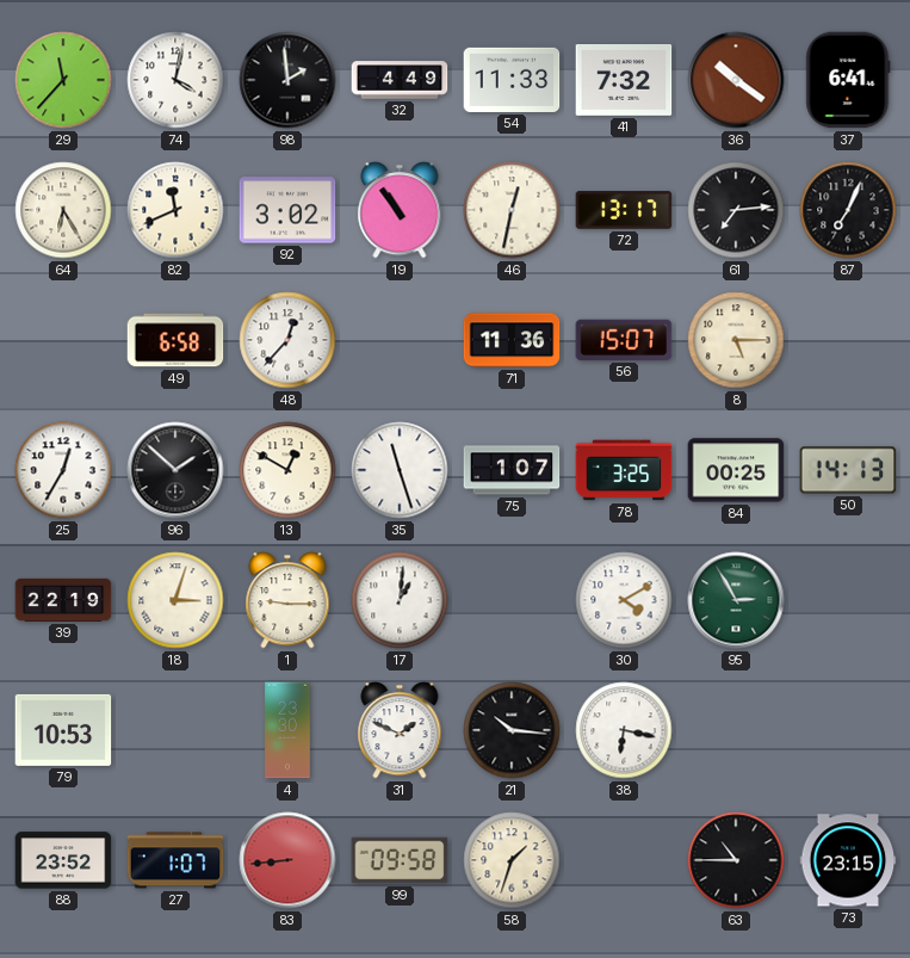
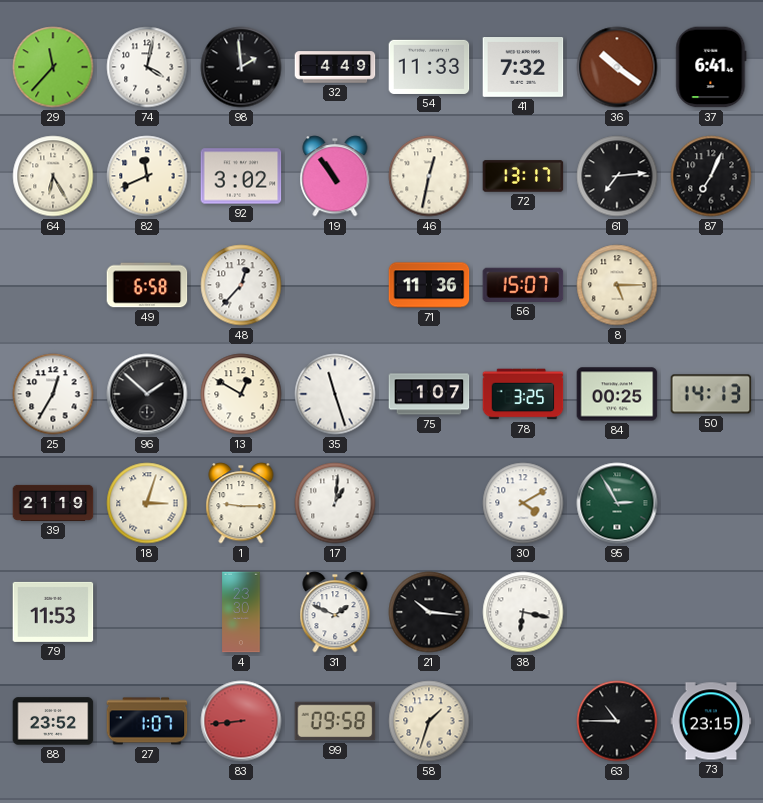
39: 22:19 -> 21:19 (53, 503)
79: 10:53 -> 11:53 (53, 612)
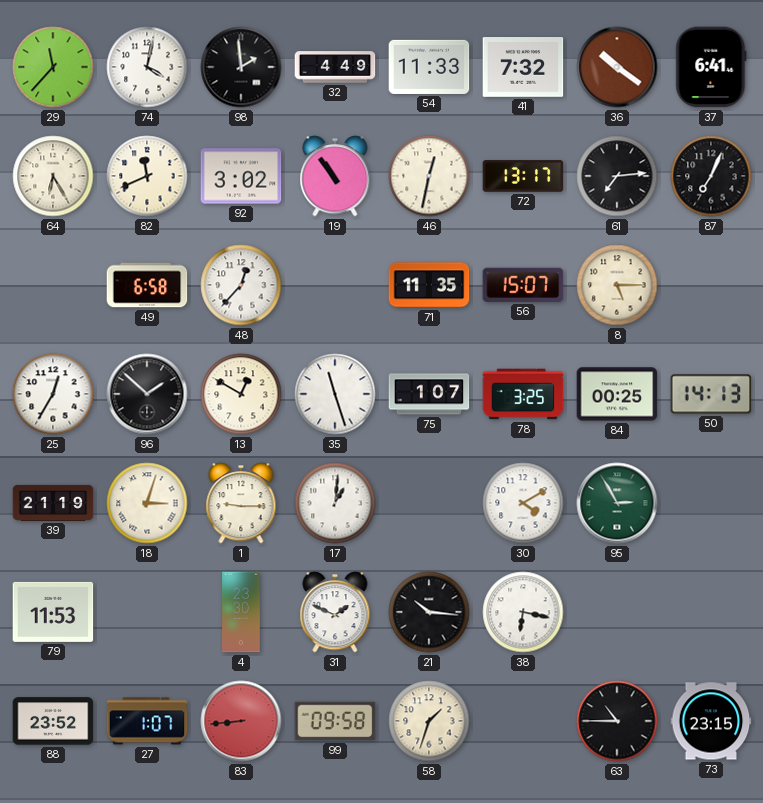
71: 11:36 -> 11:35 (429, 285)
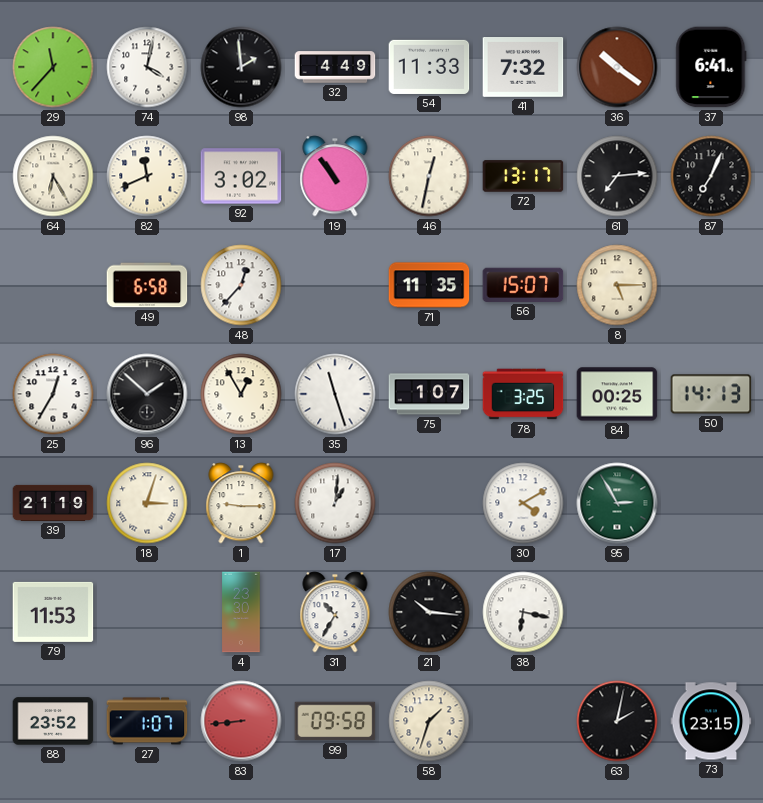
13: 12:50 -> 12:55 (241, 394)
31: 1:49 -> 10:35 (335, 612)
63: 10:45 -> 2:02 (617, 721)
